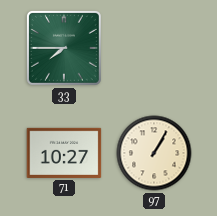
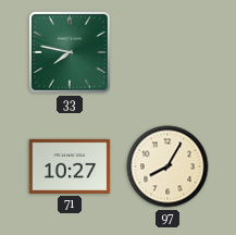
33: 7:45 -> 7:47 (70, 52)
97: 1:05 -> 8:05 (167, 166)
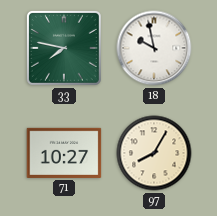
18: none -> 9:58 (154, 48)
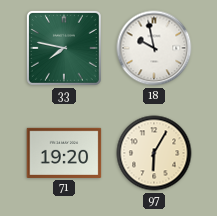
71: 10:27 -> 19:20 (64, 153)
97: 8:05 -> 6:05 (154, 153)
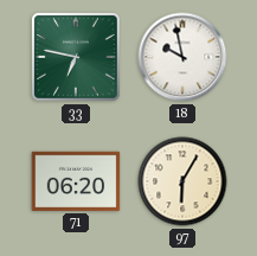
33: 7:47 -> 6:47 (76, 57)
71: 19:20 -> 06:20 (76, 181)
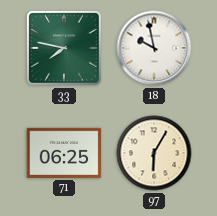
33: 6:47 -> 7:47 (64, 48)
71: 06:20 -> 06:25 (64, 153)
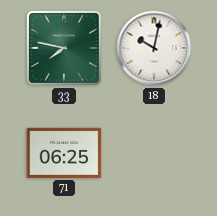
18: 9:58 -> 10:02 (154, 48)
97: 6:05 -> none (154, 153)
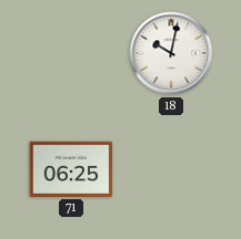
33: 7:47 -> none (64, 48)
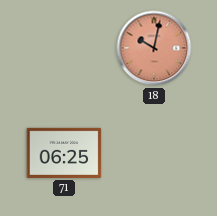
18 dial: white -> salmon (154, 48)
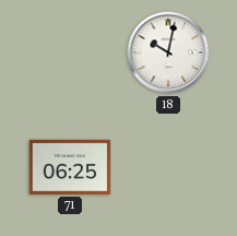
18 dial: salmon -> white (168, 52)
